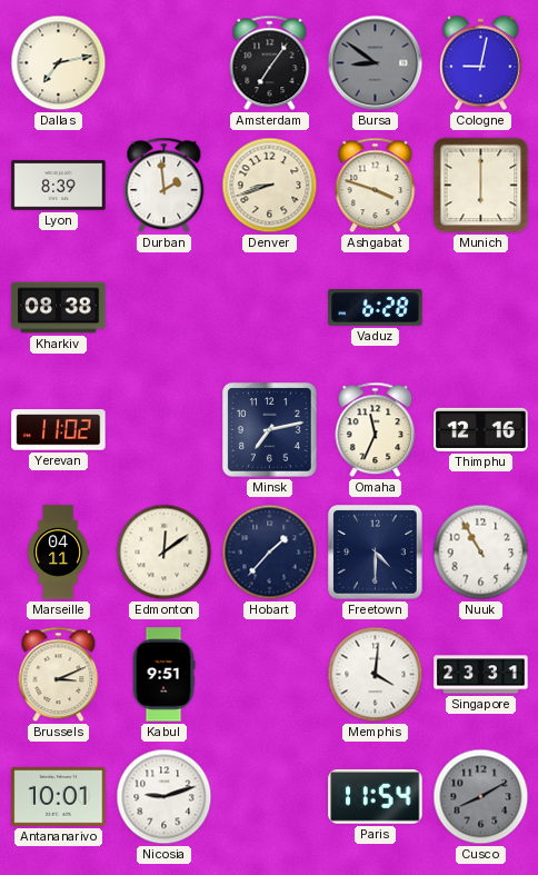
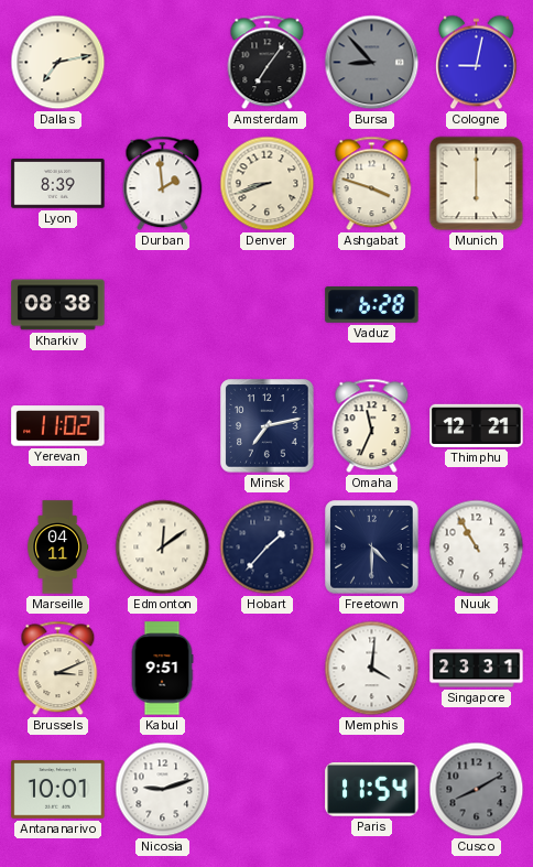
Bursa: 8:51 -> 8:53 (372, 63)
Thimphu: 12:16 -> 12:21 (477, 425)
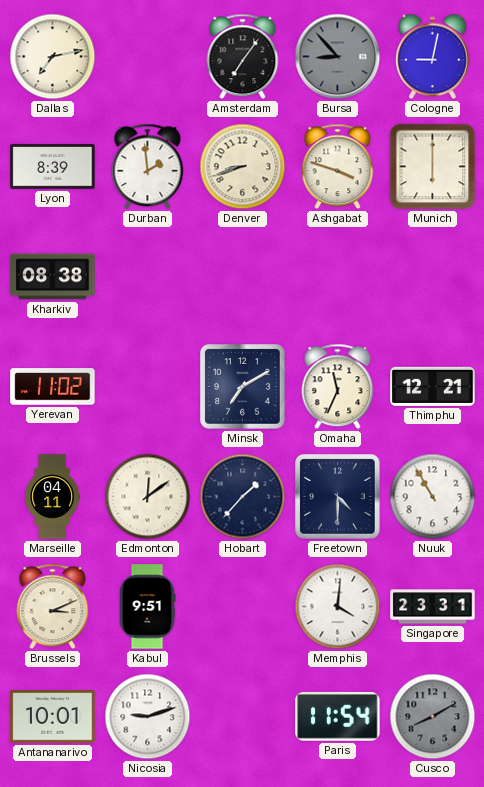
Vaduz: 6:28 -> none (372, 305)
Minsk: 7:13 -> 7:10 (243, 387)
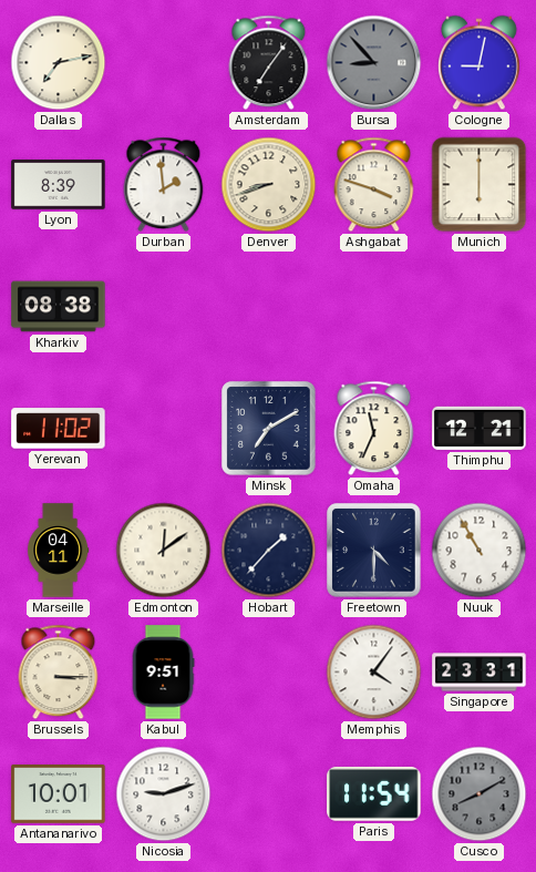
Brussels: 3:11 -> 3:15 (59, 673)
Memphis: 4:01 -> 4:06 (374, 673)
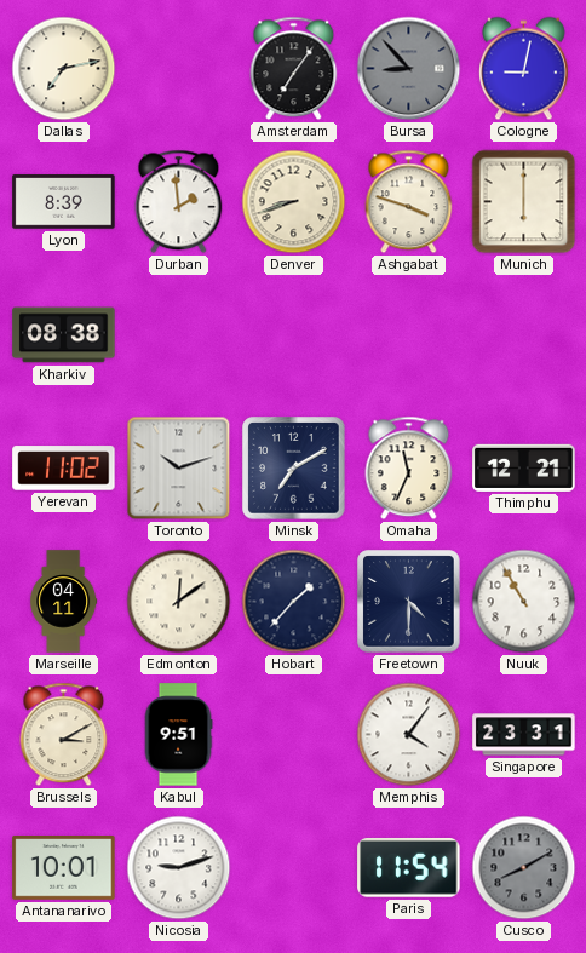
Toronto: none -> 10:12 (179, 469)
Brussels: 3:15 -> 3:10 (64, 735)
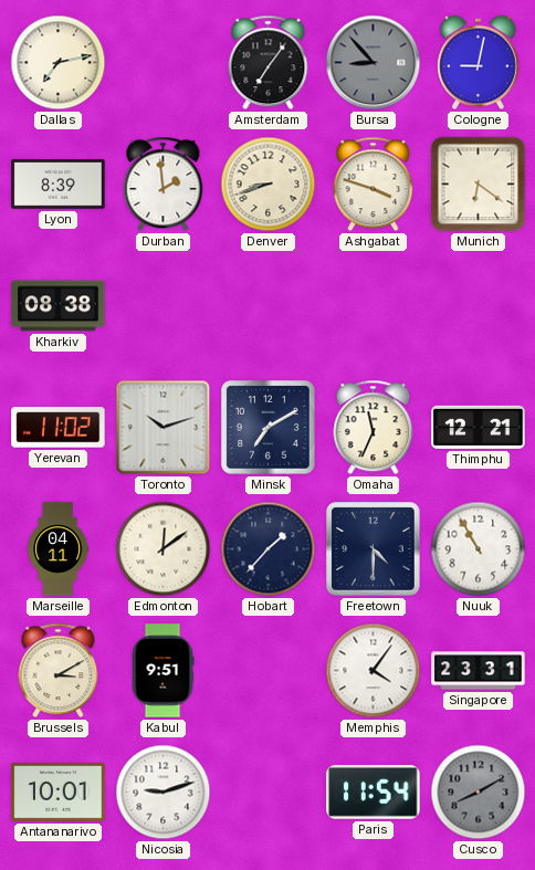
Munich: 6:00 -> 6:21 (479, 185)
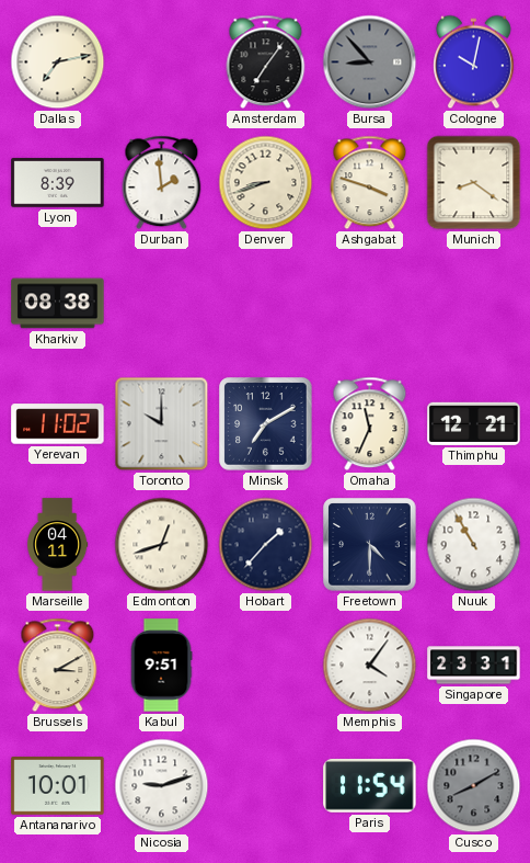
Cologne: 9:02 -> 10:02 (474, 63)
Munich: 6:21 -> 8:21 (474, 183)
Toronto: 10:12 -> 10:00 (162, 424)
Edmonton: 12:09 -> 12:42 (162, 545)
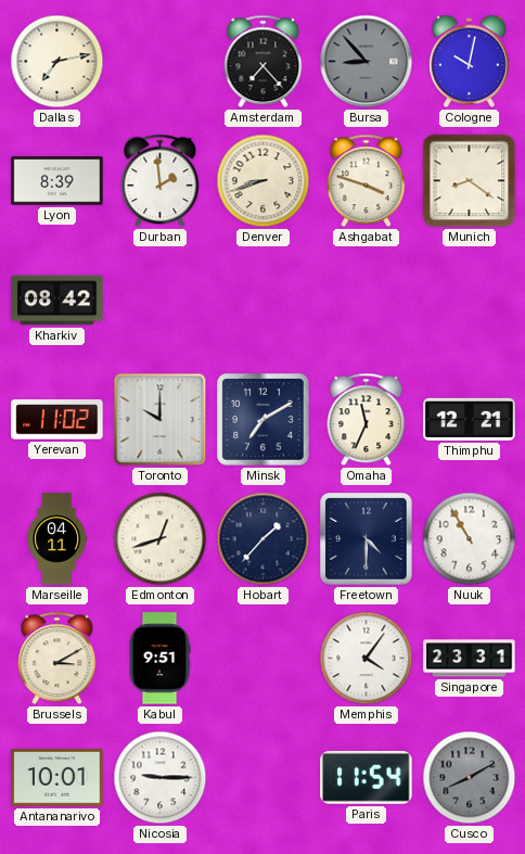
Amsterdam: 7:06 -> 7:23 (264, 62)
Kharkiv: 08:38 -> 08:42 (57, 301)
Nicosia: 9:12 -> 9:15 (161, 778)
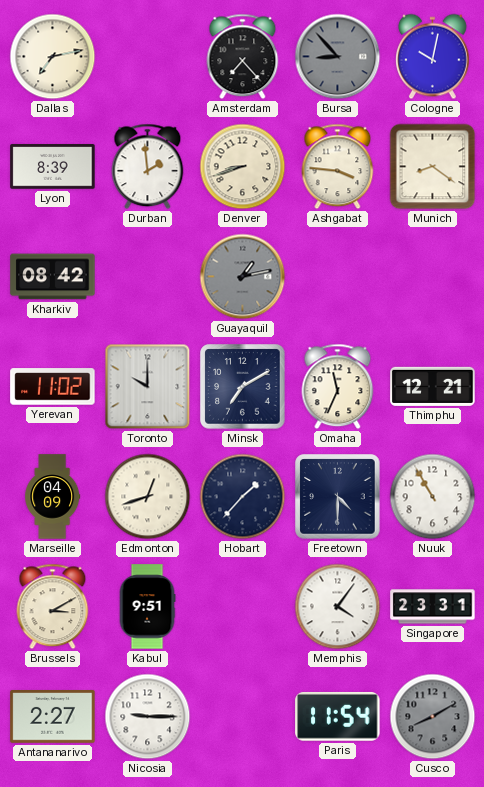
Ashgabat: 3:48 -> 3:46 (338, 167)
Guayaquil: none -> 1:13 (243, 277)
Marseille: 04:11 -> 04:09 (53, 497)
Antananarivo: 10:01 -> 2:27 (53, 717)
